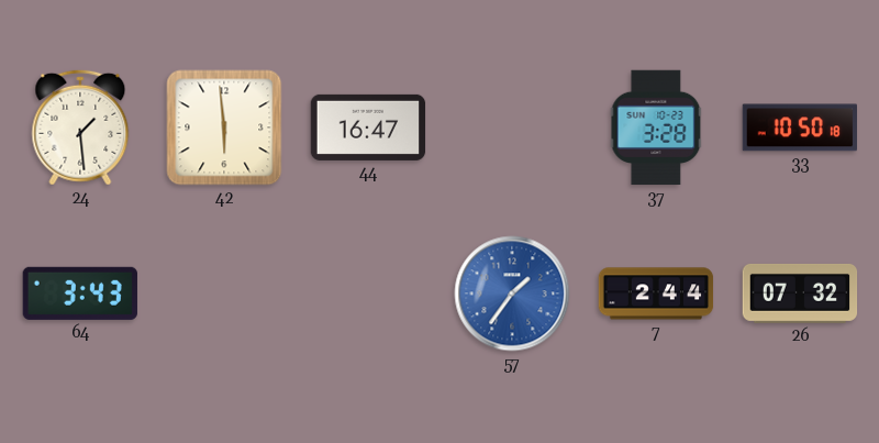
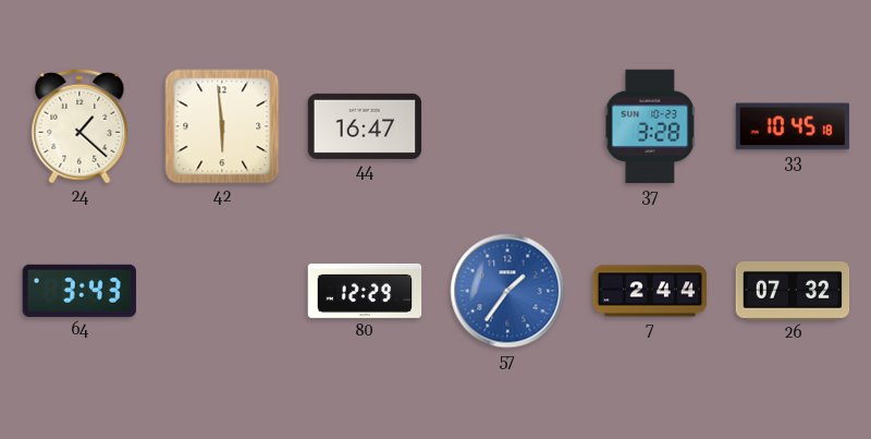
24: 1:29 -> 1:22 (79, 126)
33: 10:50 -> 10:45 (792, 126)
80: none -> 12:29 (365, 291)
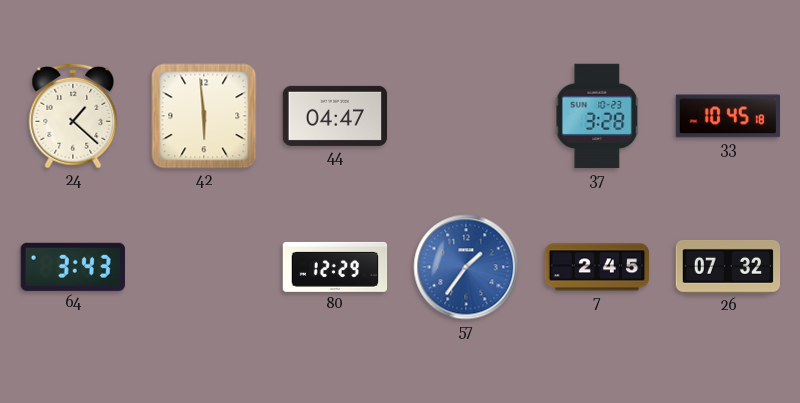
44: 16:47 -> 04:47 (335, 116)
7: 2:44 -> 2:45 (597, 267)
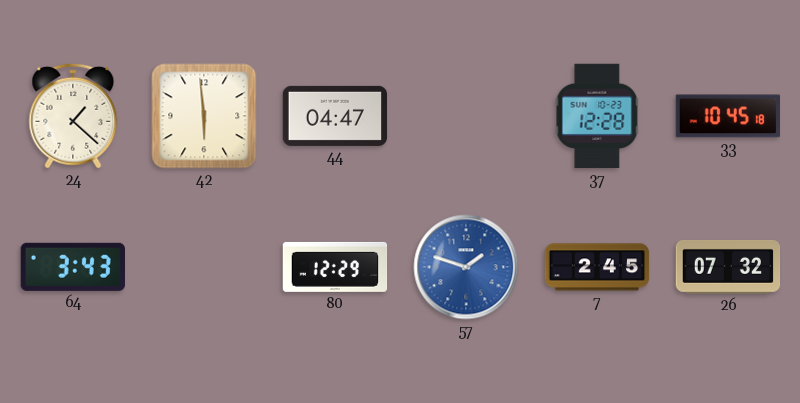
37: 3:28 -> 12:28 (597, 116)
57: 1:36 -> 1:48 (466, 267)
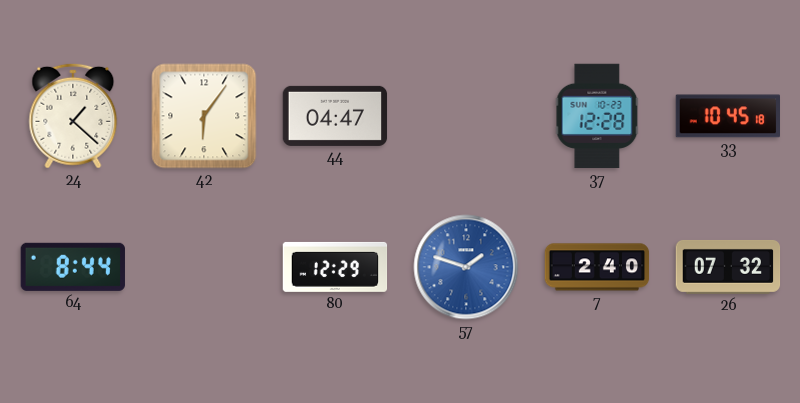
42: 5:59 -> 6:06 (204, 116)
64: 3:43 -> 8:44 (73, 267)
7: 2:45 -> 2:40 (597, 267)
